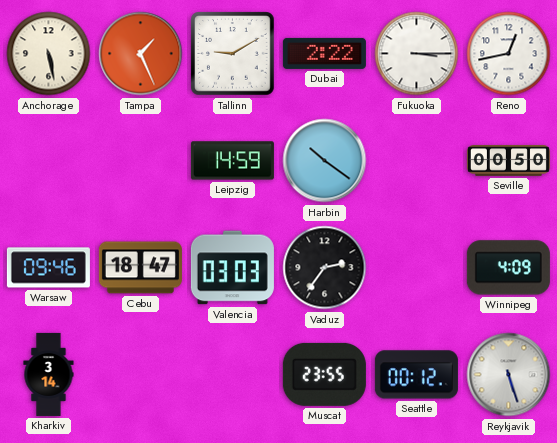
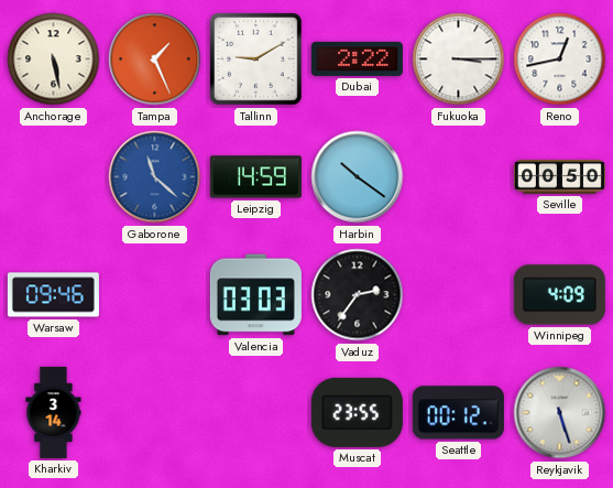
Gaborone: none -> 11:22 (155, 177)
Cebu: 18:47 -> none (140, 268)
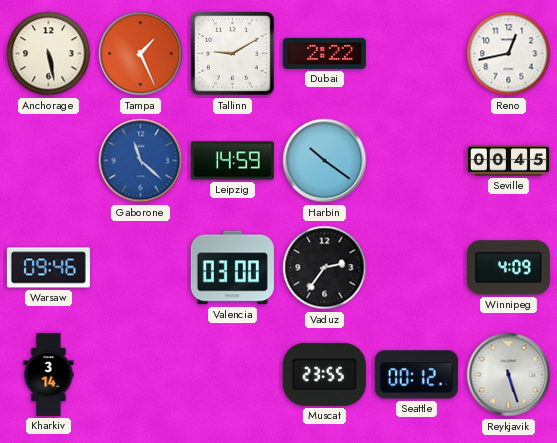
Fukuoka: 3:15 -> none (459, 59)
Seville: 00:50 -> 00:45 (508, 161)
Valencia: 03:03 -> 03:00 (232, 268)
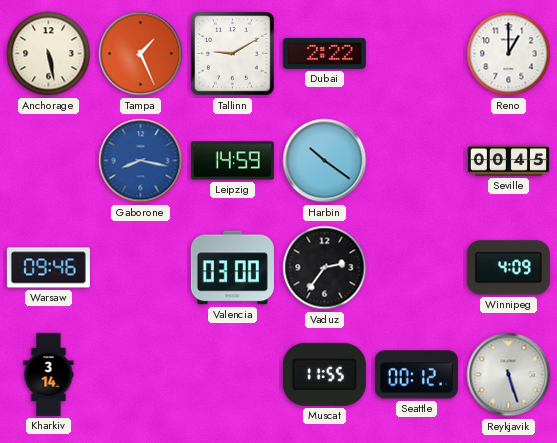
Reno: 12:43 -> 1:00 (509, 54)
Gaborone: 11:22 -> 8:17 (141, 161)
Muscat: 23:55 -> 11:55 (324, 374)
